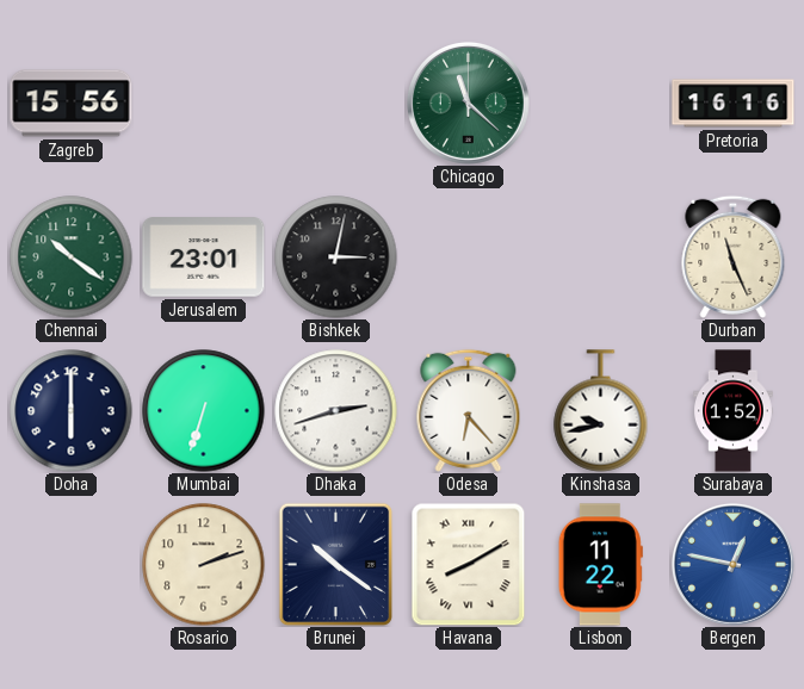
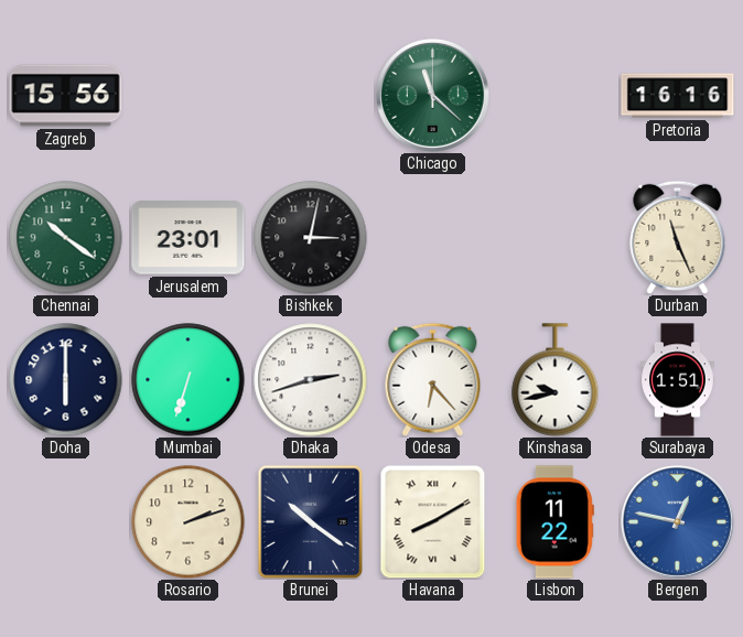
Surabaya: 1:52 -> 1:51 (678, 380)
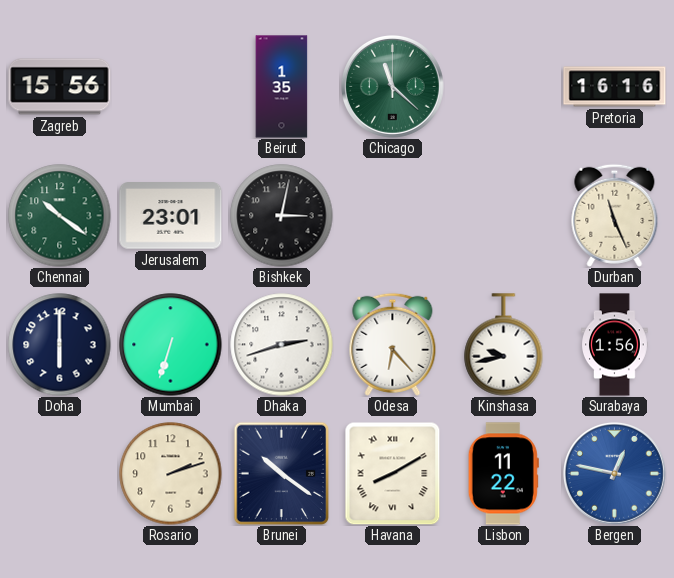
Beirut: none -> 1:35 (282, 87)
Surabaya: 1:51 -> 1:56 (615, 345)
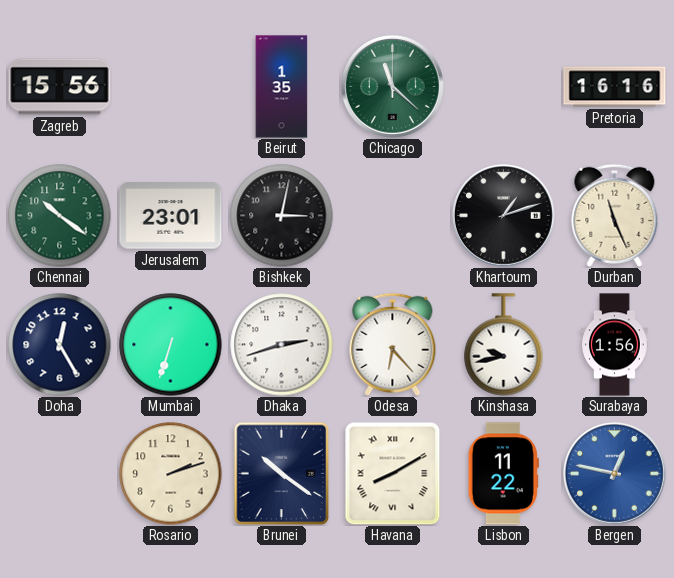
Khartoum: none -> 1:12 (504, 216)
Doha: 6:00 -> 12:25 (60, 345)
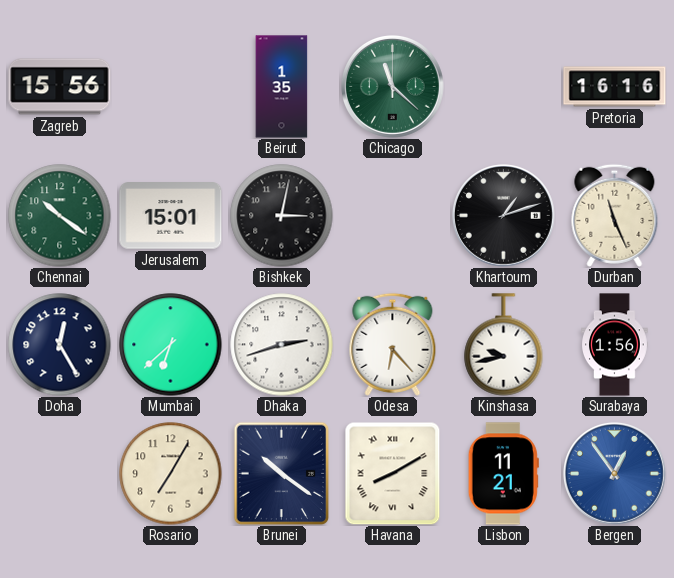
Jerusalem: 23:01 -> 15:01 (171, 216)
Mumbai: 6:33 -> 6:38 (171, 345)
Rosario: 2:12 -> 7:05 (171, 474)
Lisbon: 11:22 -> 11:21 (503, 474)
Bergen: 12:47 -> 12:54 (615, 474)
